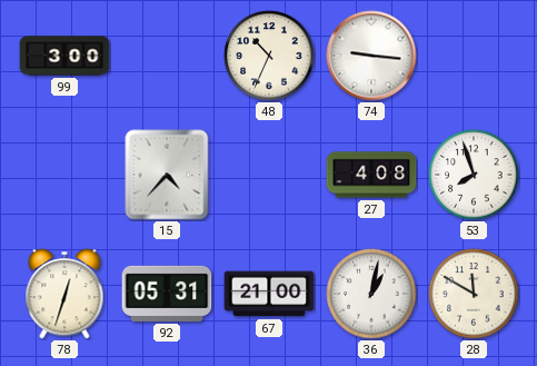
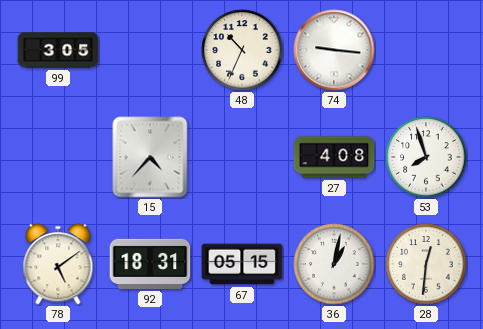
99: 3:00 -> 3:05 (58, 50)
78: 12:33 -> 5:09 (58, 264)
92: 05:31 -> 18:31 (150, 264)
67: 21:00 -> 05:15 (242, 264)
28: 11:50 -> 12:31 (426, 264)
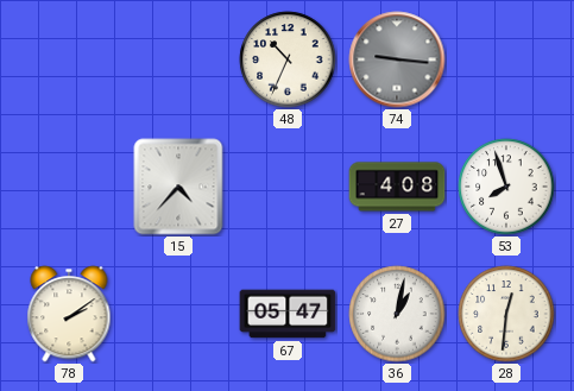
99: 3:05 -> none (58, 50)
74 dial: white -> grey (397, 59)
78: 5:09 -> 2:09 (69, 314)
92: 18:31 -> none (150, 264)
67: 05:15 -> 05:47 (288, 314)
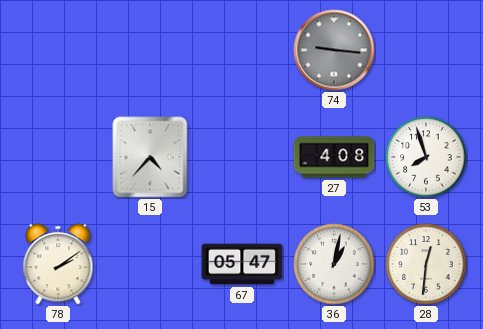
48: 10:34 -> none (288, 59)
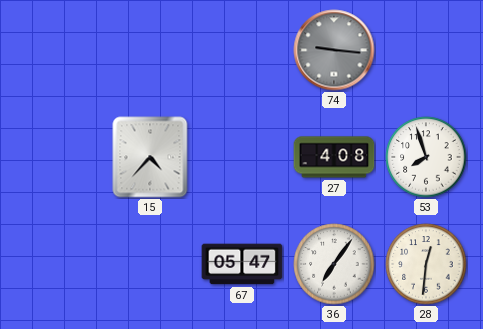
78: 2:09 -> none (58, 264)
36: 1:02 -> 7:06 (334, 264)
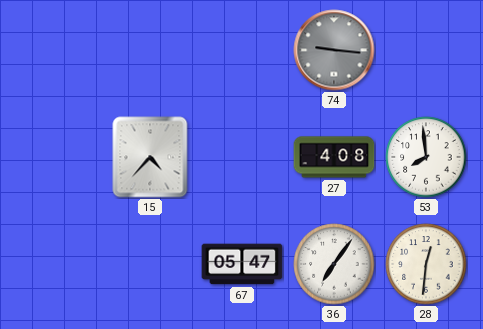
53: 7:57 -> 7:59 (426, 157)
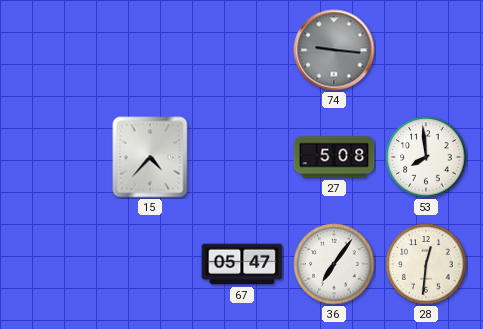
27: 4:08 -> 5:08 (334, 157)
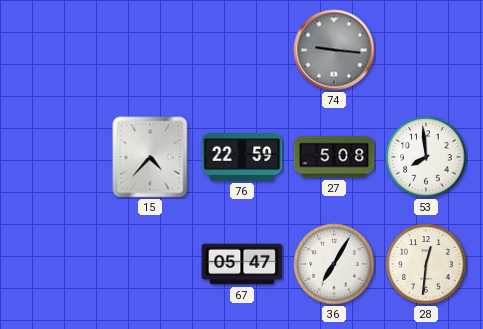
76: none -> 22:59 (242, 158)
36: 7:06 -> 7:05 (334, 264)
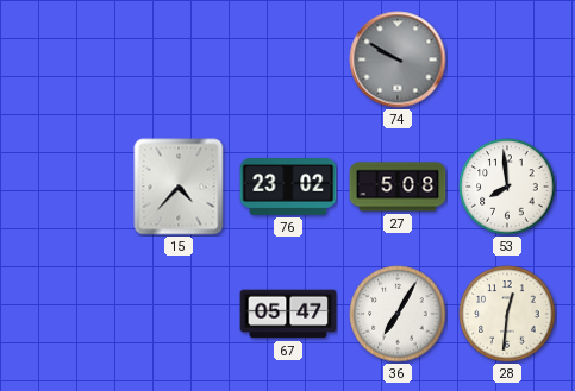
74: 9:16 -> 9:50 (398, 59)
76: 22:59 -> 23:02 (288, 188)
